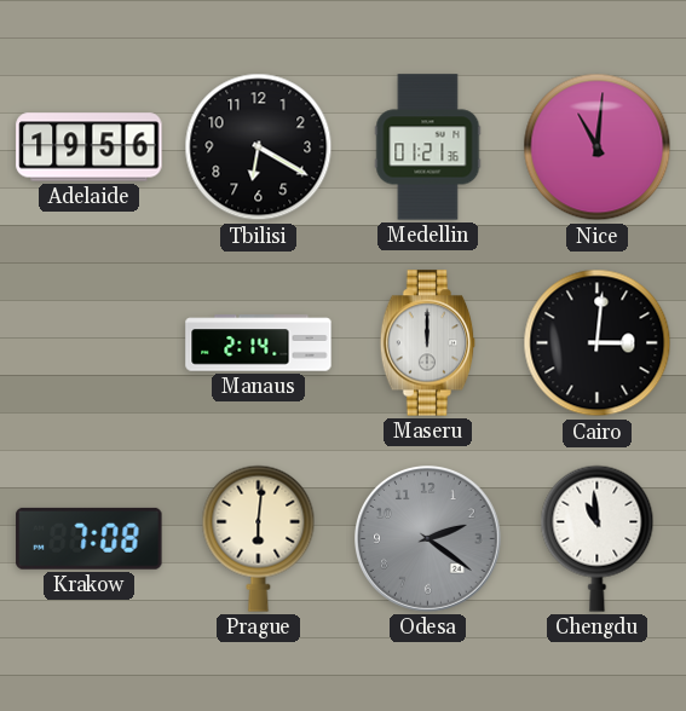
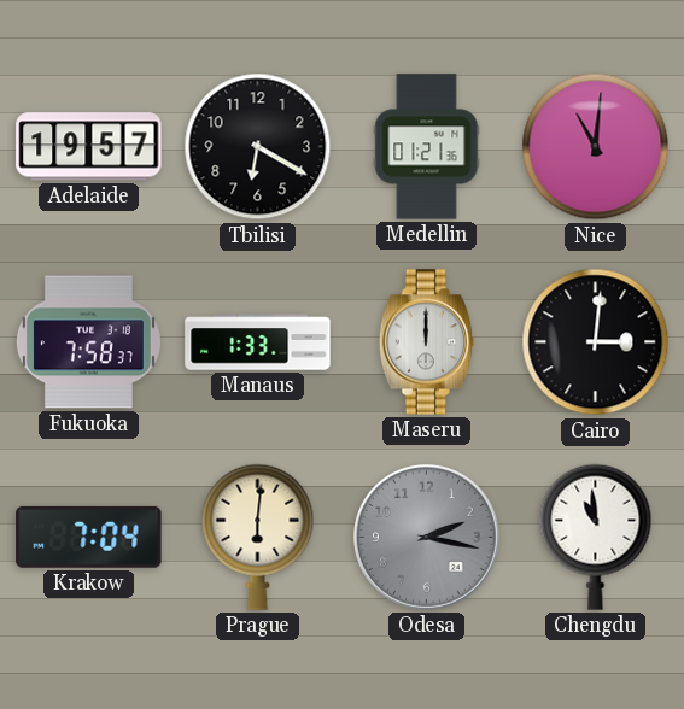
Adelaide: 19:56 -> 19:57 (89, 147)
Fukuoka: none -> 7:58 (88, 342)
Manaus: 2:14 -> 1:33 (258, 342)
Krakow: 7:08 -> 7:04 (89, 537)
Odesa: 2:21 -> 2:17 (427, 538)
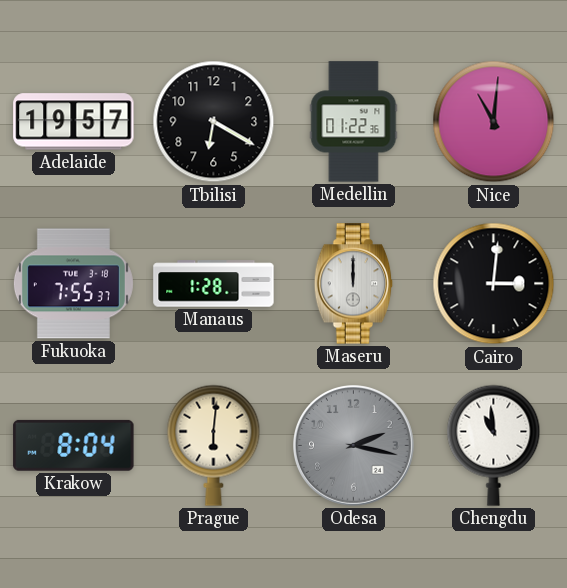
Medellin: 01:21 -> 01:22 (354, 122)
Fukuoka: 7:58 -> 7:55 (73, 284)
Manaus: 1:33 -> 1:28 (214, 284)
Krakow: 7:04 -> 8:04 (74, 445)
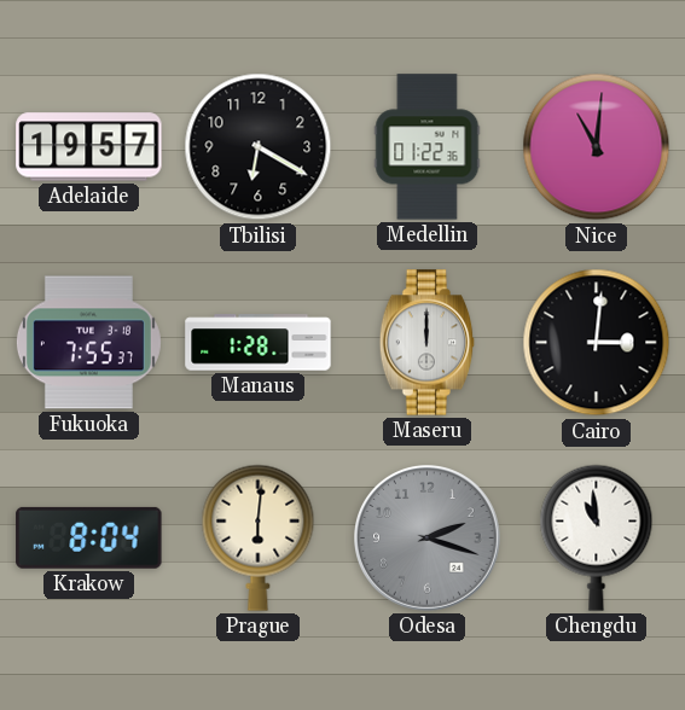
Odesa: 2:17 -> 2:18 (428, 539)
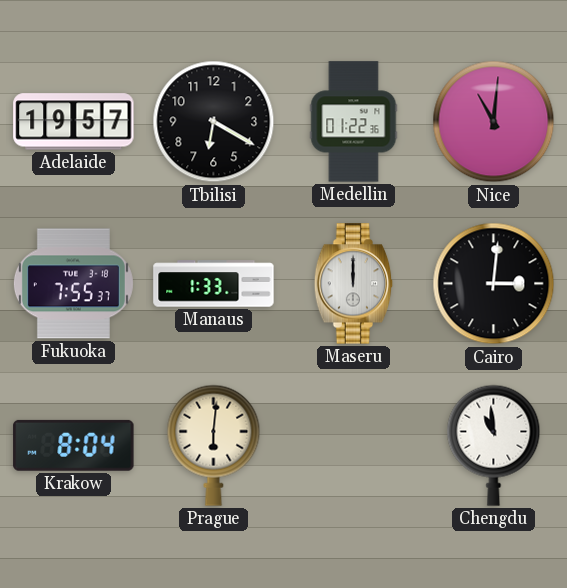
Manaus: 1:28 -> 1:33 (214, 284)
Odesa: 2:18 -> none (428, 539)
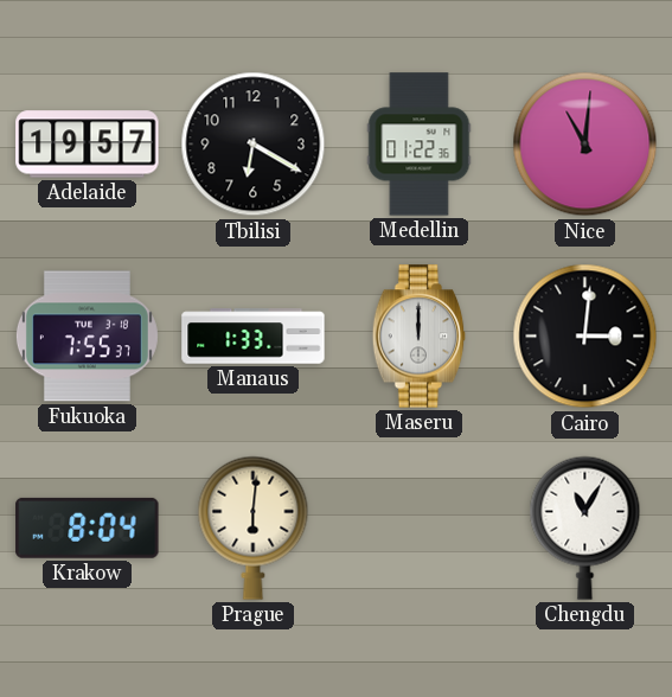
Chengdu: 10:59 -> 11:05 (585, 527)
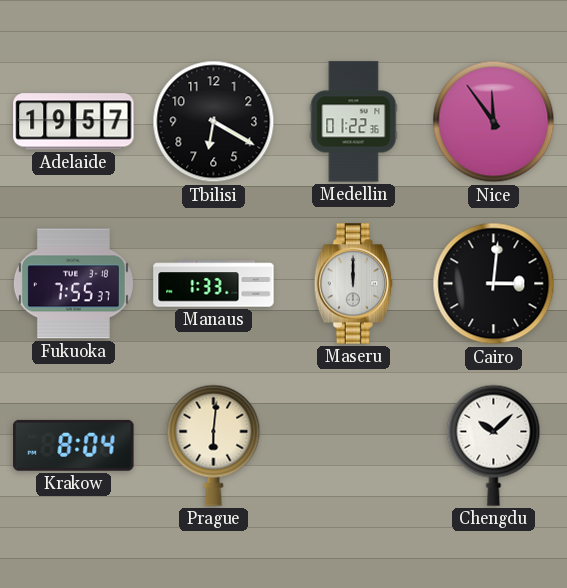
Nice: 11:01 -> 11:54 (494, 122)
Chengdu: 11:05 -> 10:08 (494, 445)
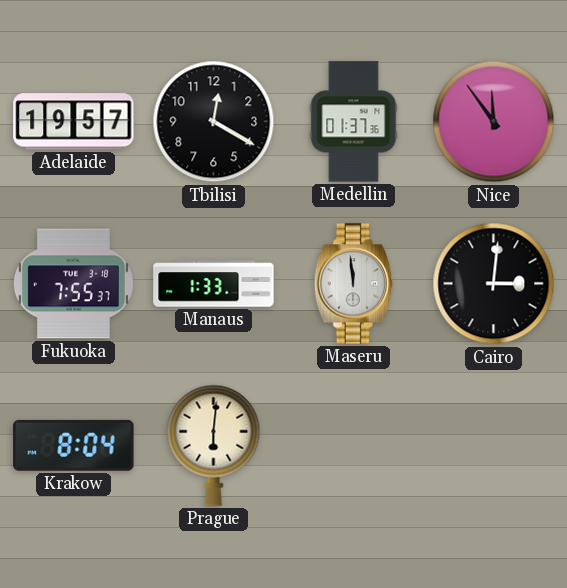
Tbilisi: 6:20 -> 12:20 (214, 122)
Medellin: 01:22 -> 01:37 (354, 122)
Maseru: 12:00 -> 11:59 (354, 284)
Chengdu: 10:08 -> none (494, 445)
